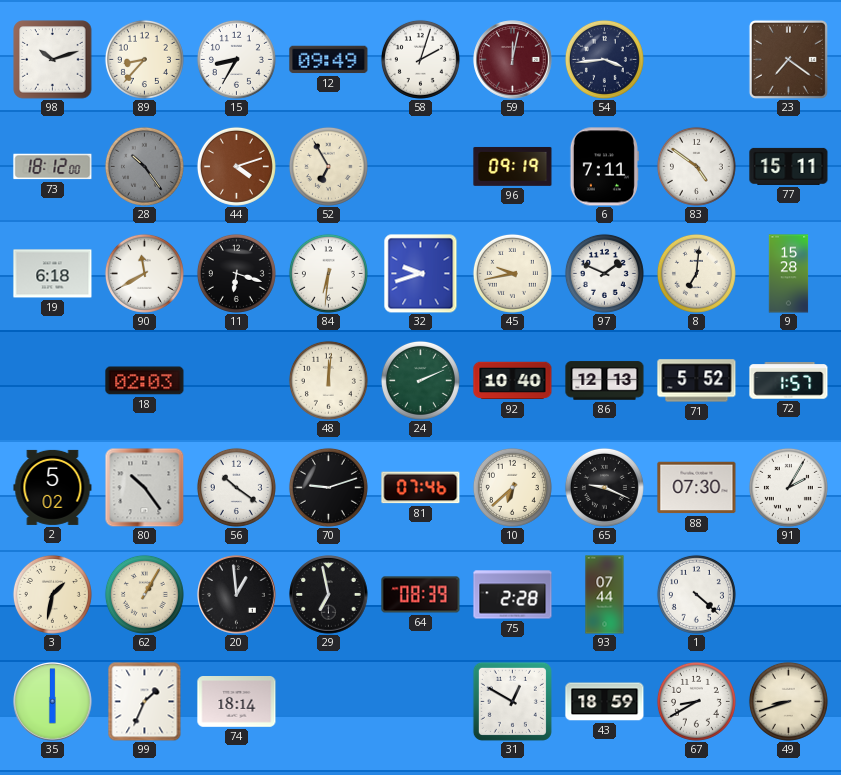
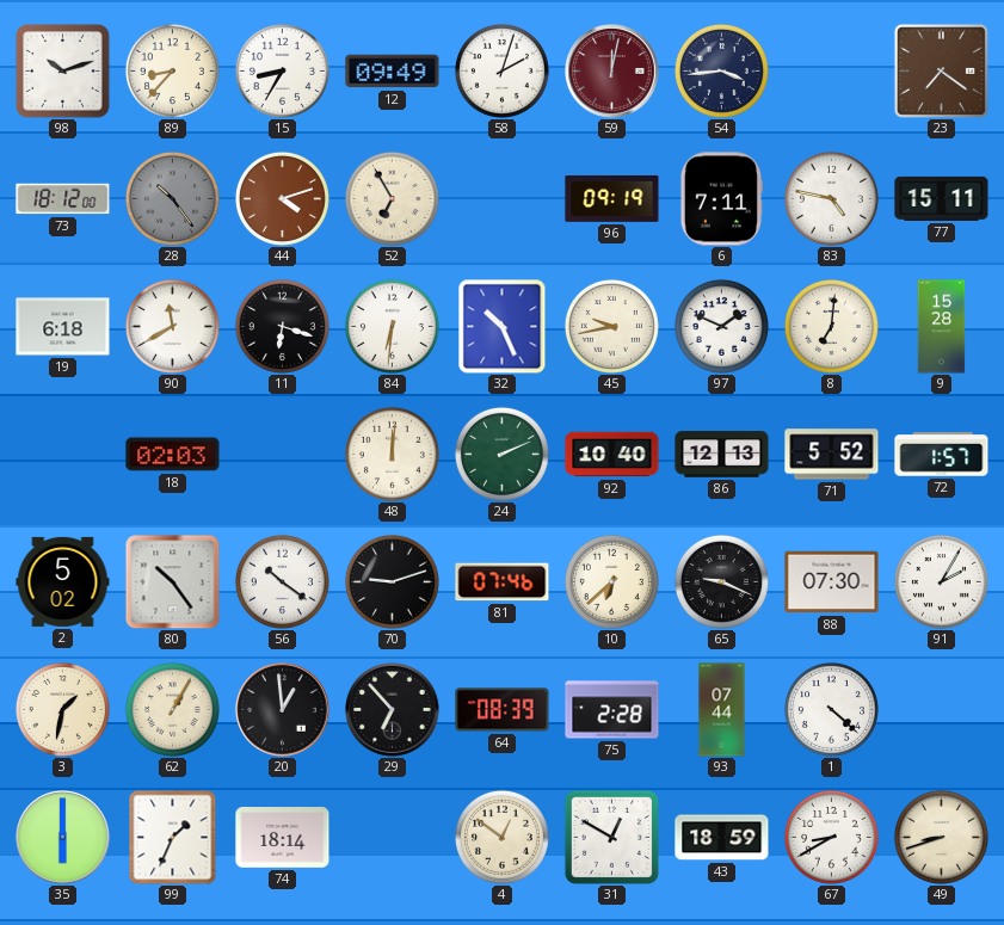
83: 4:51 -> 4:47 (831, 198)
32: 9:42 -> 10:26 (503, 327)
29: 6:58 -> 6:53 (393, 710)
4: none -> 12:51 (501, 837)
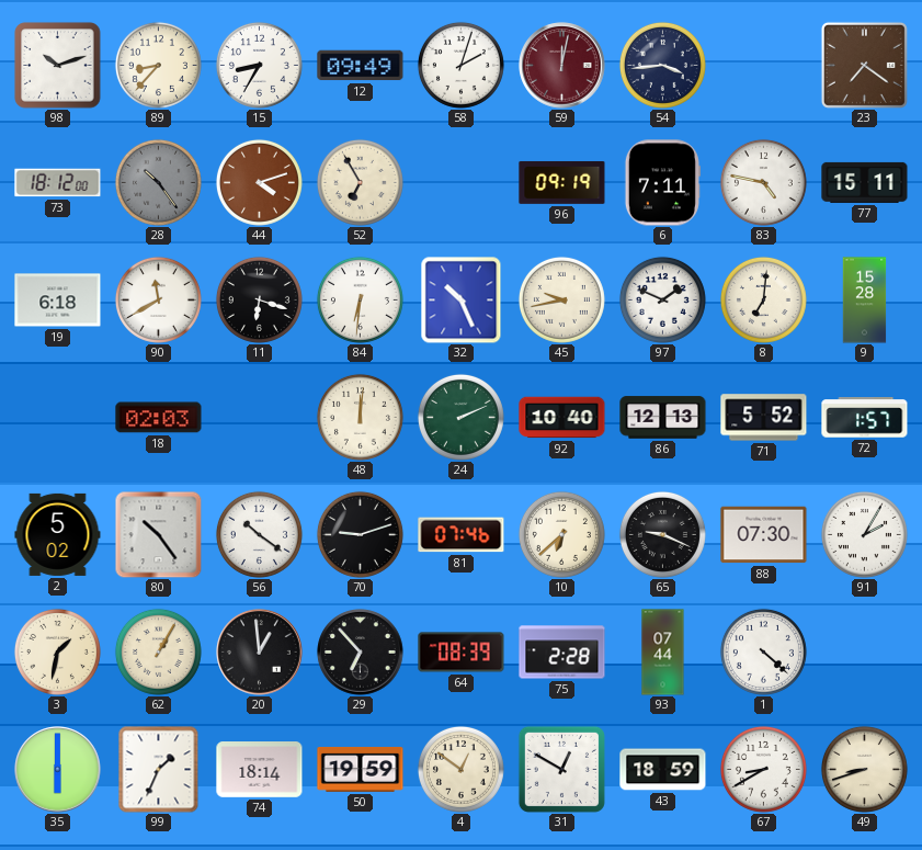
50: none -> 19:59 (361, 770)
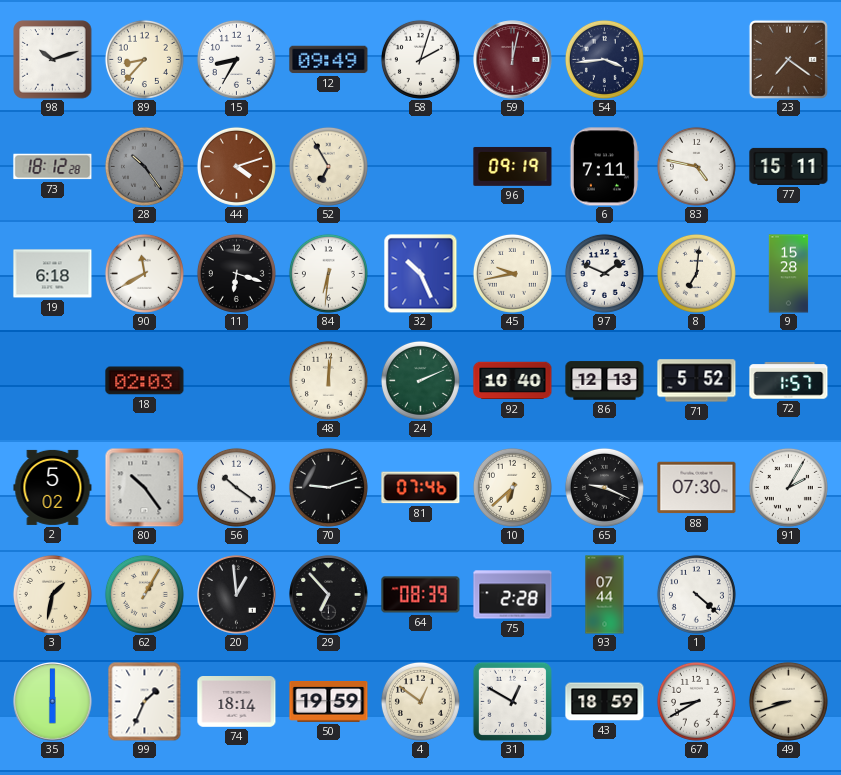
73: 18:12:00 -> 18:12:28 (53, 167)
